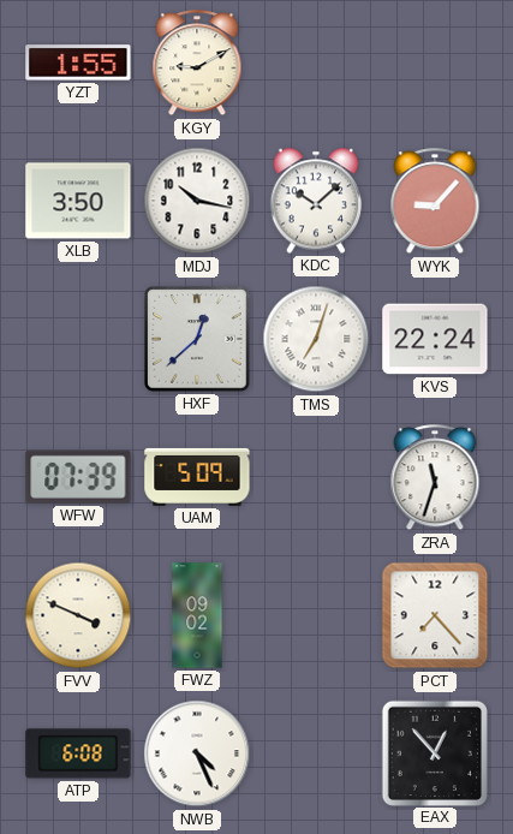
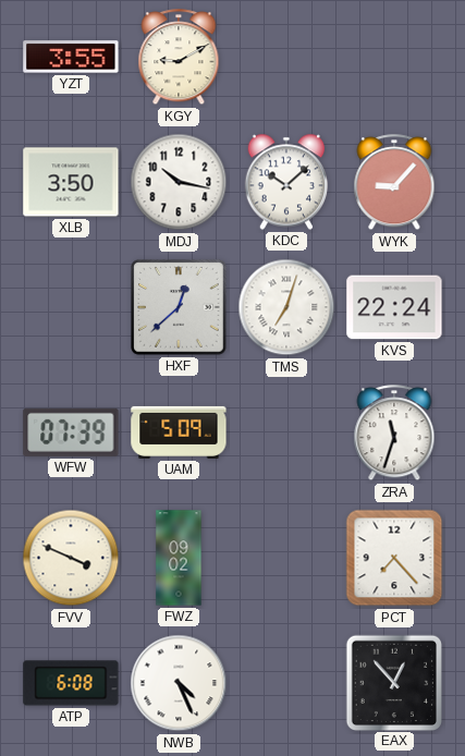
YZT: 1:55 -> 3:55 (71, 57)
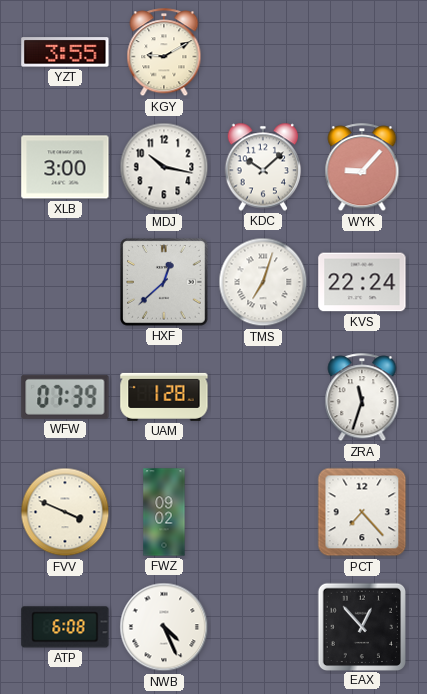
XLB: 3:50 -> 3:00 (65, 167)
UAM: 5:09 -> 1:28 (164, 397)
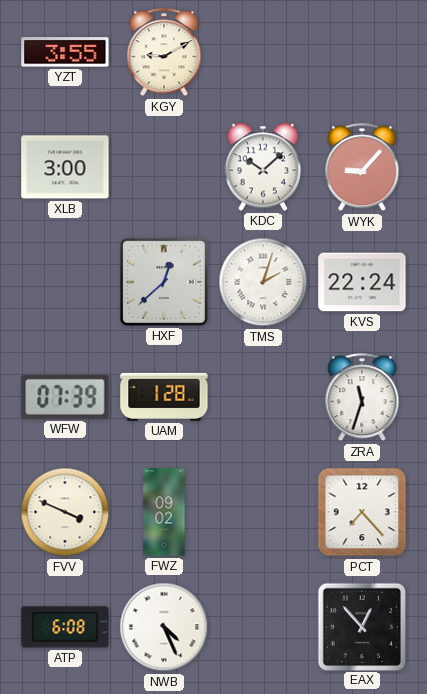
MDJ: 10:17 -> none (164, 167)
TMS: 7:03 -> 2:03 (263, 282)
